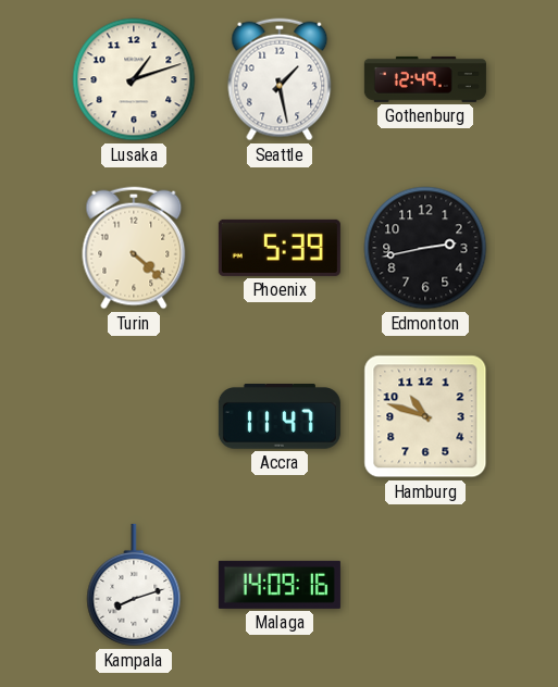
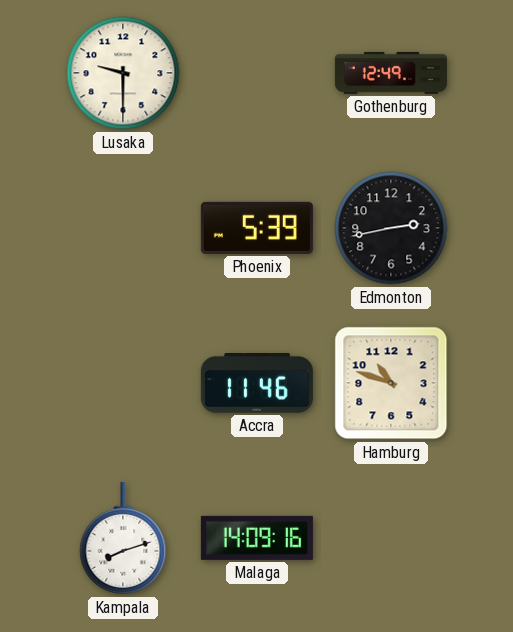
Lusaka: 1:12 -> 9:30 (123, 73)
Seattle: 1:28 -> none (280, 79)
Turin: 4:22 -> none (134, 248)
Accra: 11:47 -> 11:46 (257, 384)
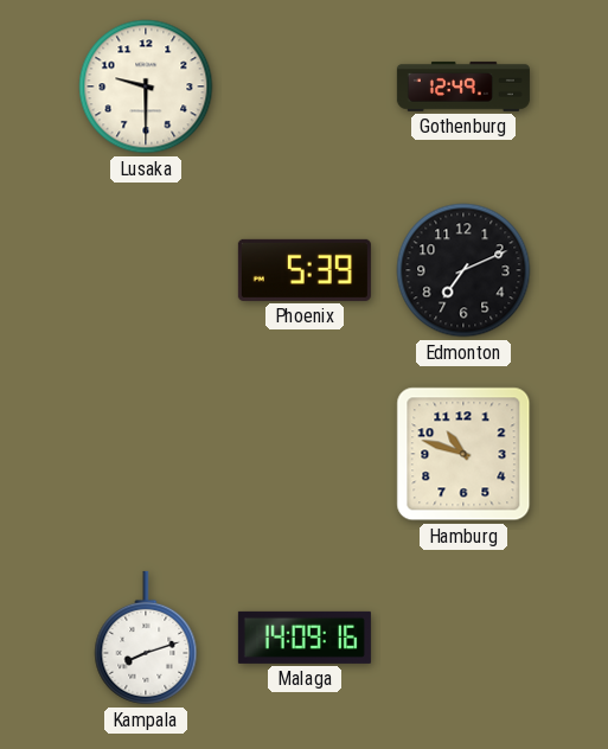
Edmonton: 2:43 -> 7:11 (463, 270)
Accra: 11:46 -> none (257, 384)
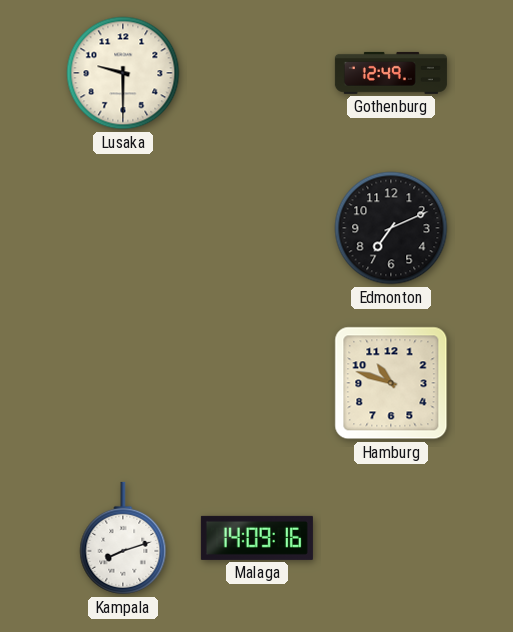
Phoenix: 5:39 -> none (305, 270)
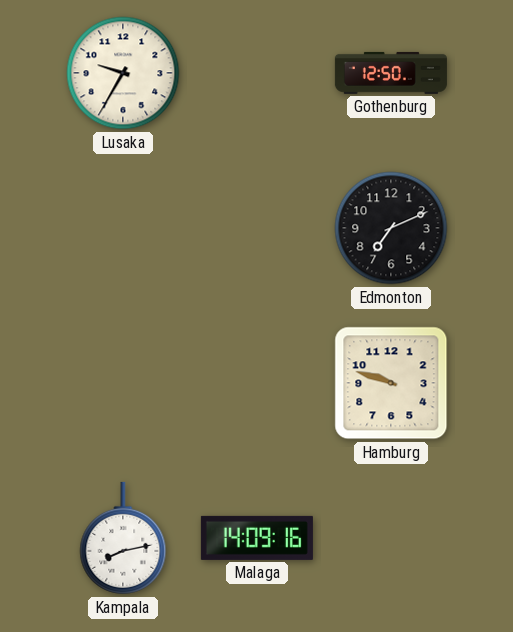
Lusaka: 9:30 -> 9:35 (123, 73)
Gothenburg: 12:49 -> 12:50 (391, 73)
Hamburg: 10:48 -> 9:48 (391, 383)
Kampala: 8:12 -> 8:13 (123, 538)
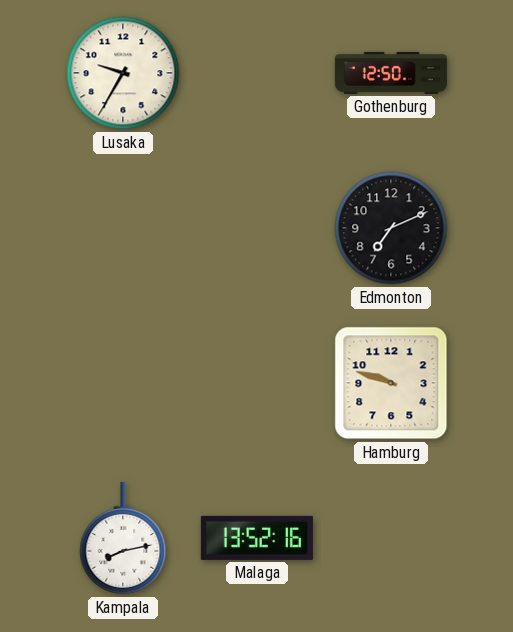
Malaga: 14:09 -> 13:52 (257, 538)
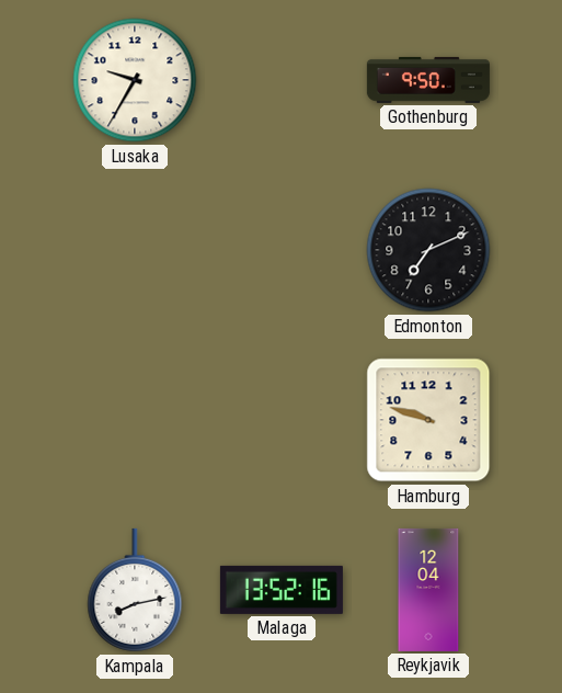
Gothenburg: 12:50 -> 9:50 (428, 80)
Reykjavik: none -> 12:04 (428, 590)
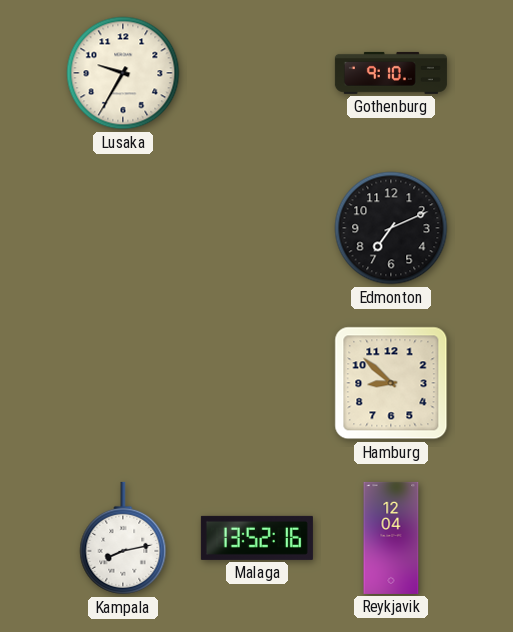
Gothenburg: 9:50 -> 9:10 (391, 73)
Hamburg: 9:48 -> 8:52 (391, 383)
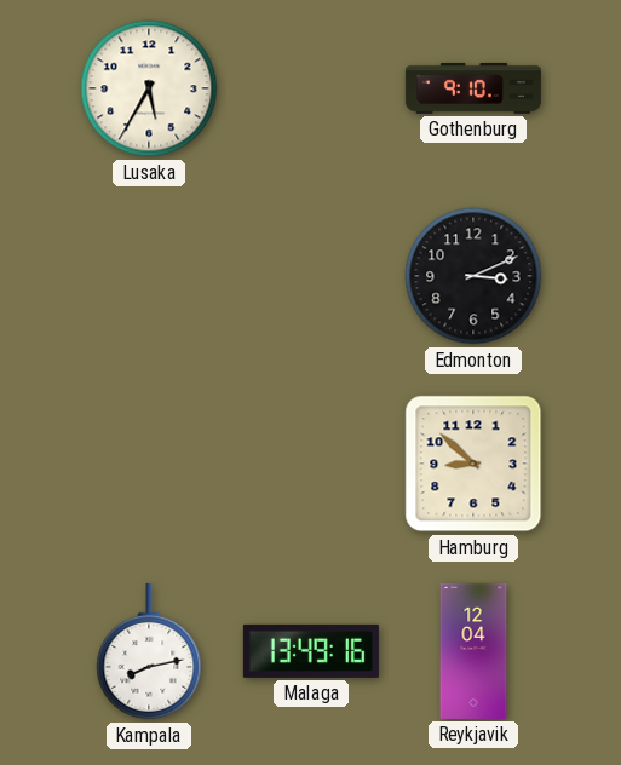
Lusaka: 9:35 -> 5:35 (149, 88)
Edmonton: 7:11 -> 3:11 (473, 276)
Malaga: 13:52 -> 13:49 (311, 651)
